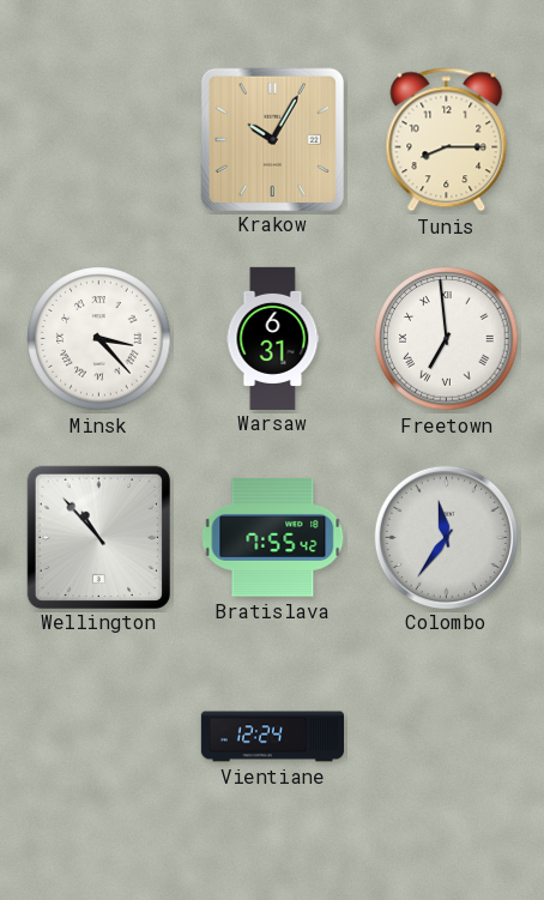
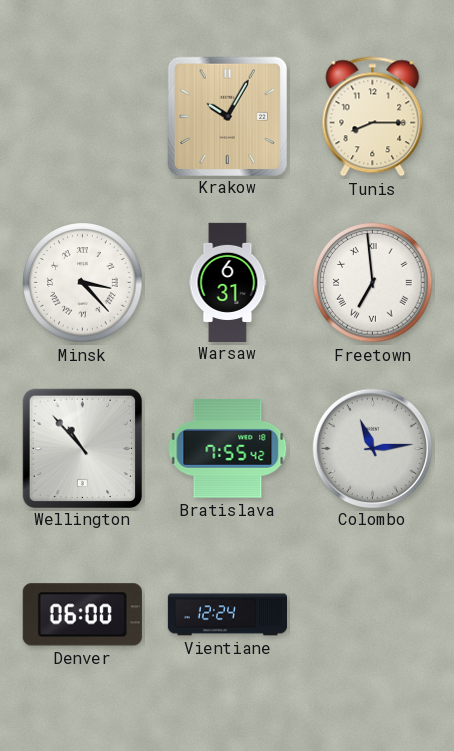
Colombo: 11:36 -> 11:14 (372, 448)
Denver: none -> 06:00 (82, 615)
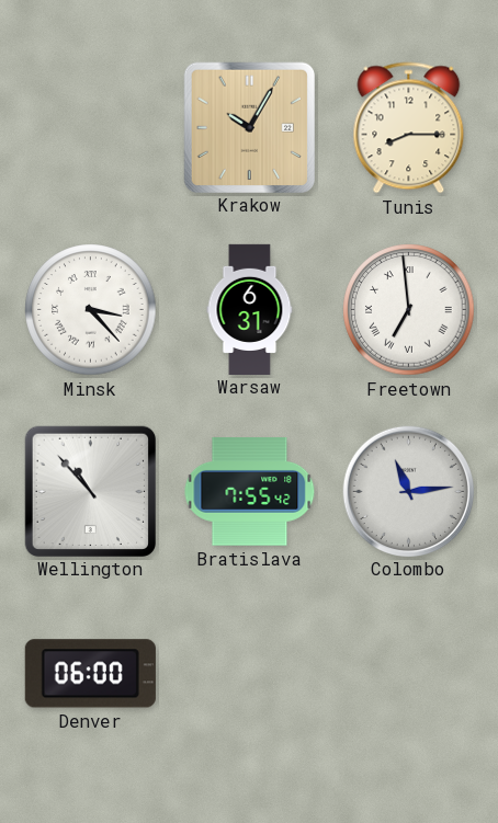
Vientiane: 12:24 -> none (227, 615)
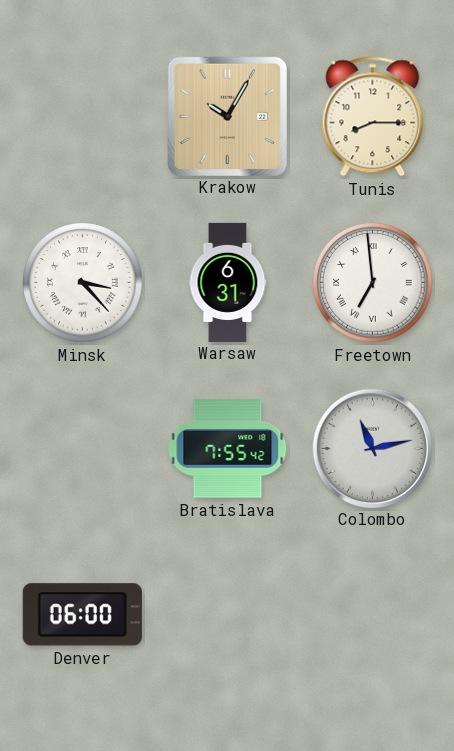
Wellington: 10:53 -> none (90, 491)
Colombo: 11:14 -> 11:13 (372, 448)
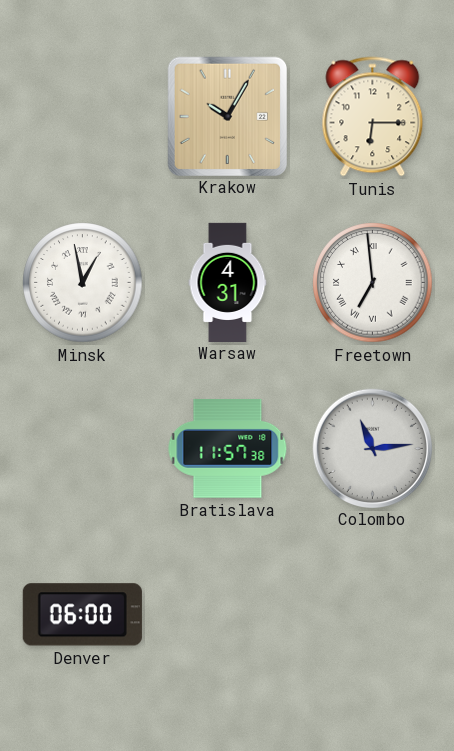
Tunis: 8:15 -> 6:15 (373, 117)
Minsk: 3:23 -> 12:58 (83, 283)
Warsaw: 6:31 -> 4:31 (228, 282)
Bratislava: 7:55 -> 11:57 (228, 449)
Colombo: 11:13 -> 11:14 (372, 448)
